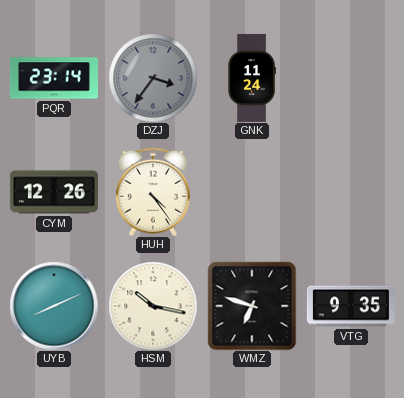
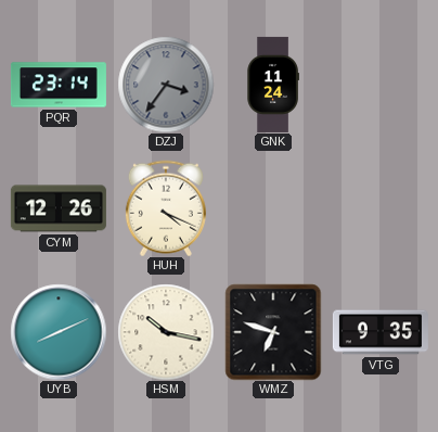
HUH: 4:24 -> 4:19 (166, 208)
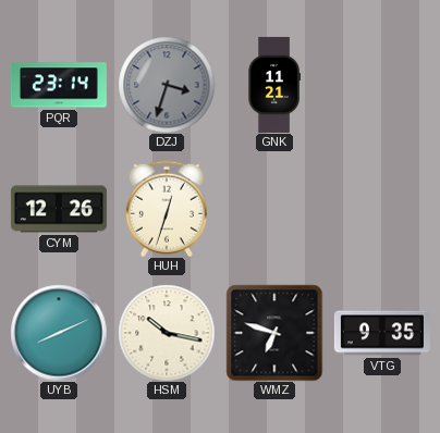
DZJ: 3:36 -> 3:33 (167, 85)
GNK: 11:24 -> 11:21 (274, 85)
HUH: 4:19 -> 12:33 (167, 209)
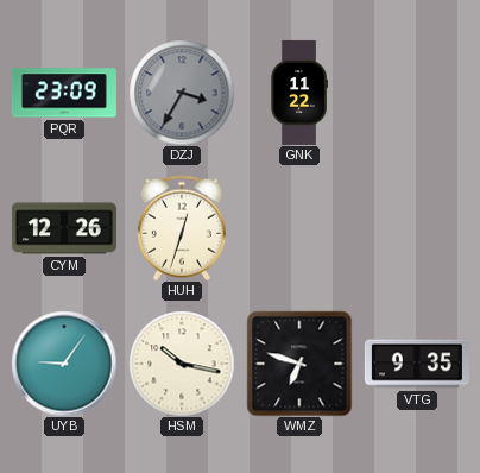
PQR: 23:14 -> 23:09 (64, 93)
DZJ: 3:33 -> 3:35 (182, 93)
GNK: 11:21 -> 11:22 (299, 93)
UYB: 8:11 -> 9:06 (64, 364)
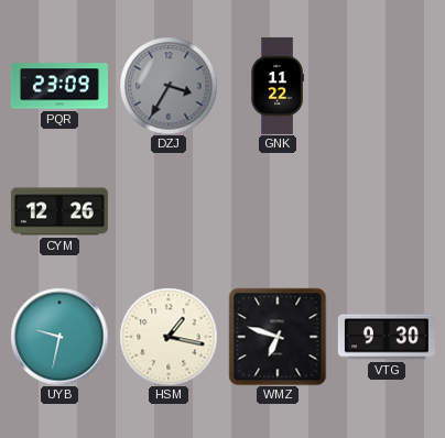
HUH: 12:33 -> none (182, 228)
UYB: 9:06 -> 9:32 (59, 337)
HSM: 10:17 -> 1:17 (169, 337)
VTG: 9:35 -> 9:30 (387, 337)
